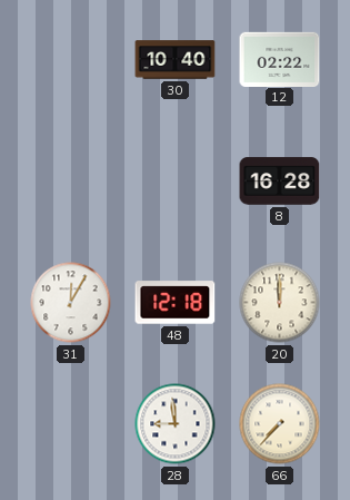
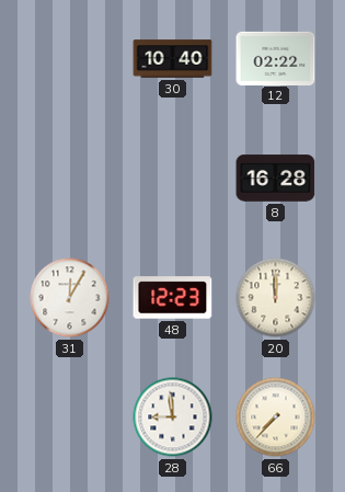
48: 12:18 -> 12:23 (173, 298)
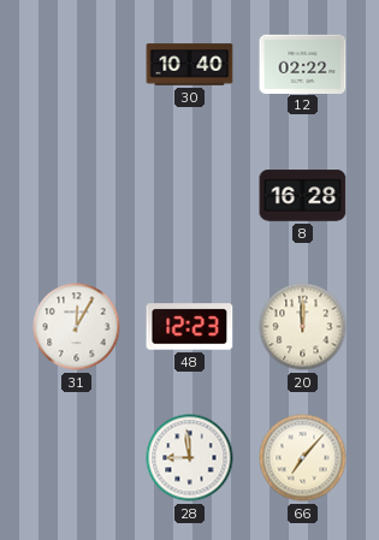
66: 7:37 -> 7:07 (303, 458)
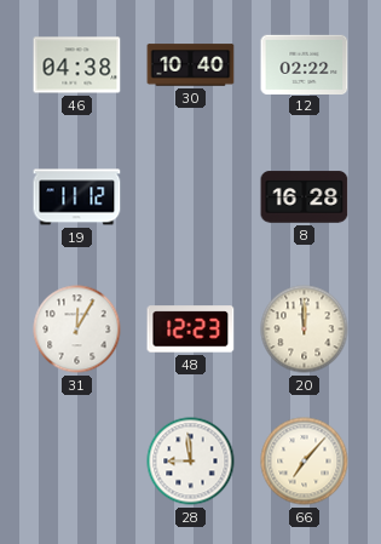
46: none -> 04:38 (77, 65)
19: none -> 11:12 (77, 197)
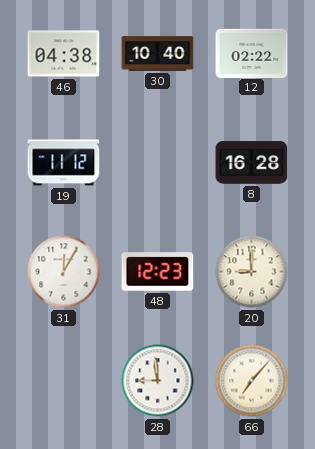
20: 12:00 -> 9:00 (252, 272)
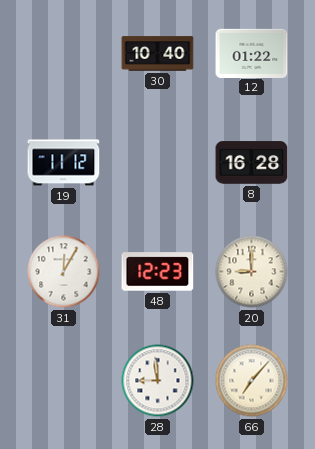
46: 04:38 -> none (64, 54)
12: 02:22 -> 01:22 (252, 53)
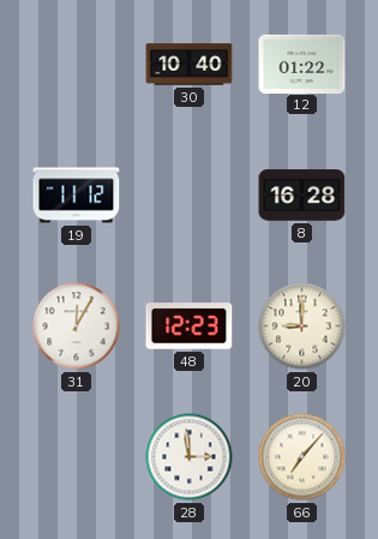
28: 8:59 -> 2:59 (190, 457)
